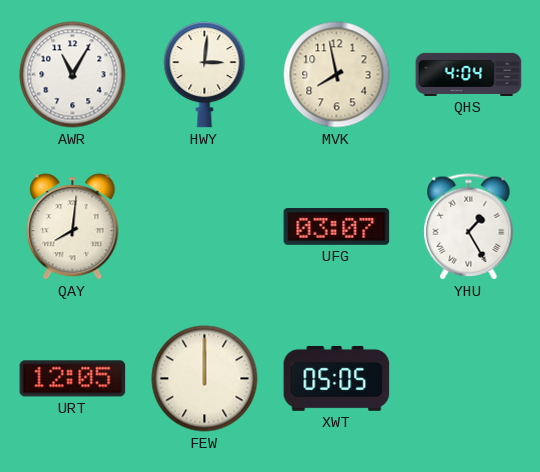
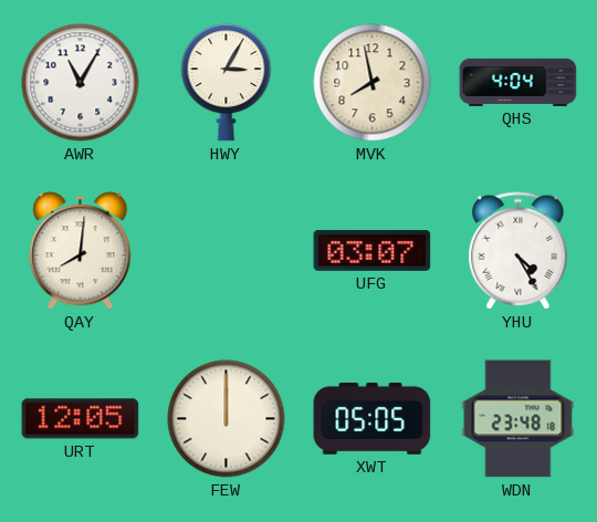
HWY: 3:01 -> 3:05 (227, 83)
YHU: 1:25 -> 4:25 (519, 251)
WDN: none -> 23:48 (519, 419)
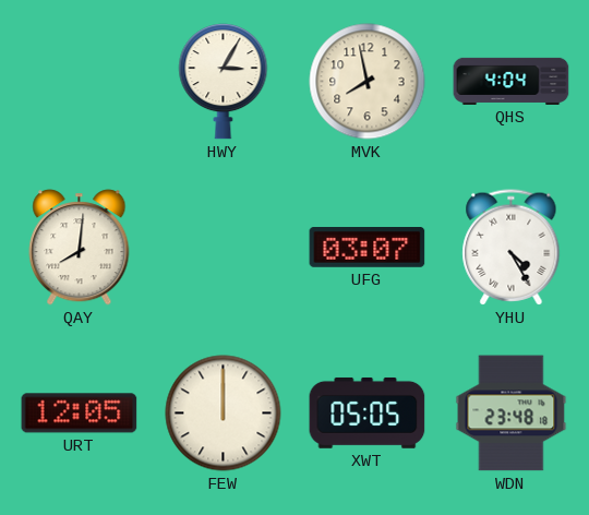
AWR: 11:05 -> none (81, 83)
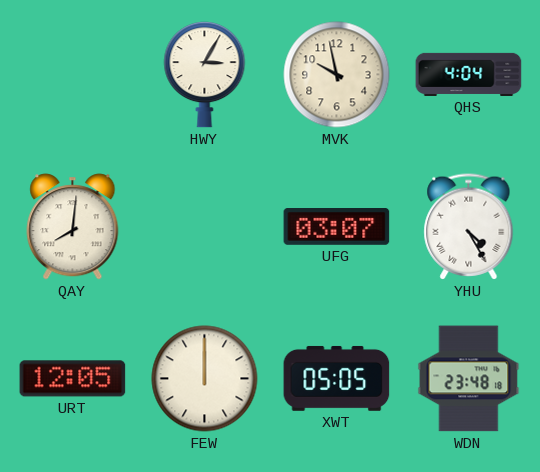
MVK: 7:58 -> 9:58 (337, 75)
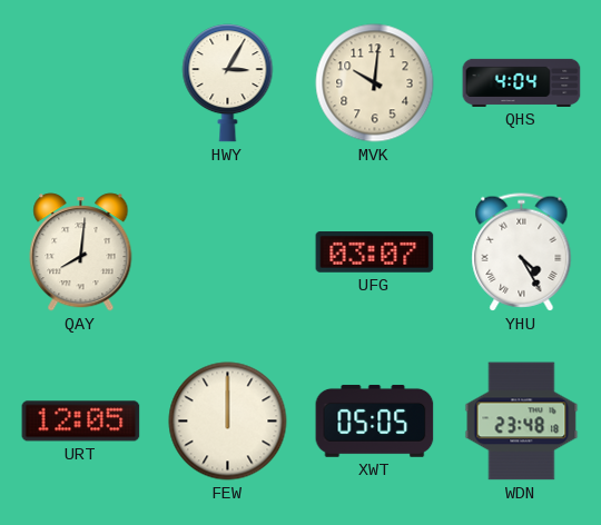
MVK: 9:58 -> 10:01 (375, 83)
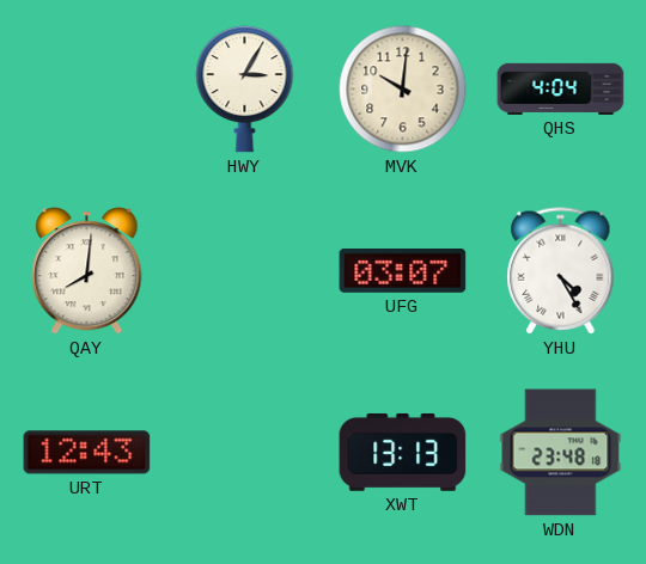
URT: 12:05 -> 12:43 (87, 453)
FEW: 12:00 -> none (228, 422)
XWT: 05:05 -> 13:13 (403, 452)
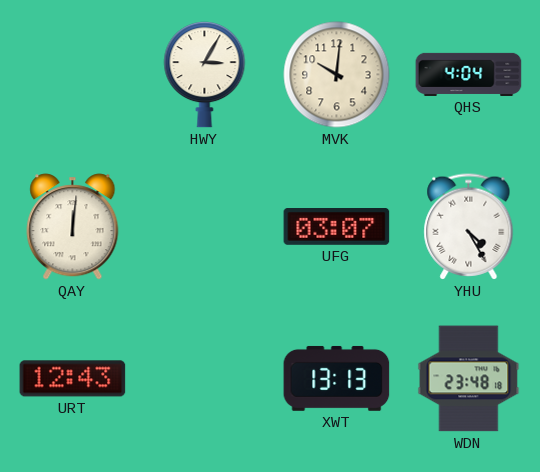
QAY: 8:01 -> 12:01 (73, 227)
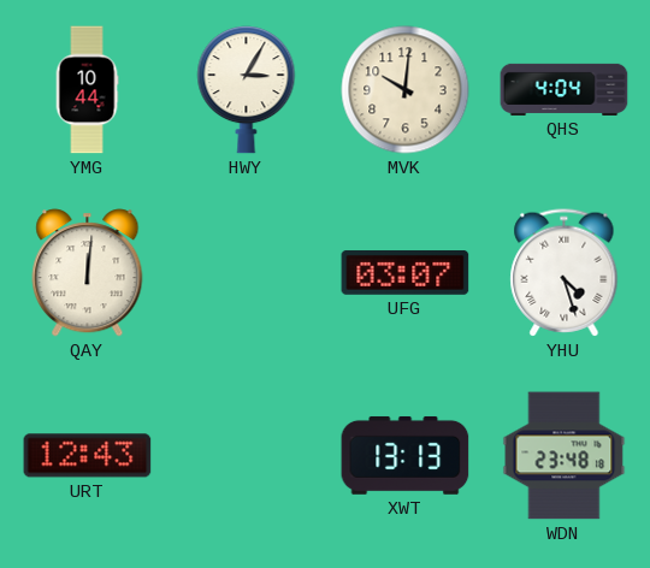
YMG: none -> 10:44 (87, 90)
YHU: 4:25 -> 4:27 (565, 273)
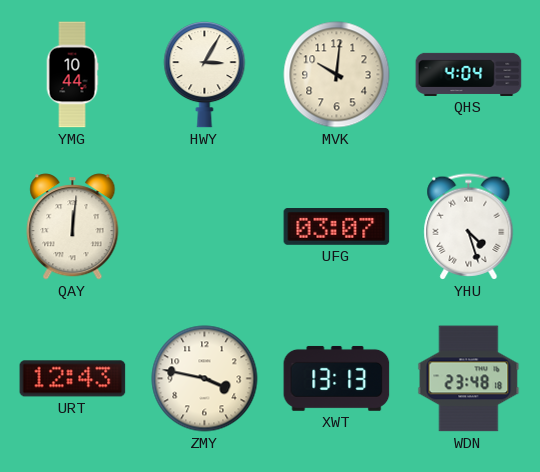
ZMY: none -> 3:47 (205, 379)
